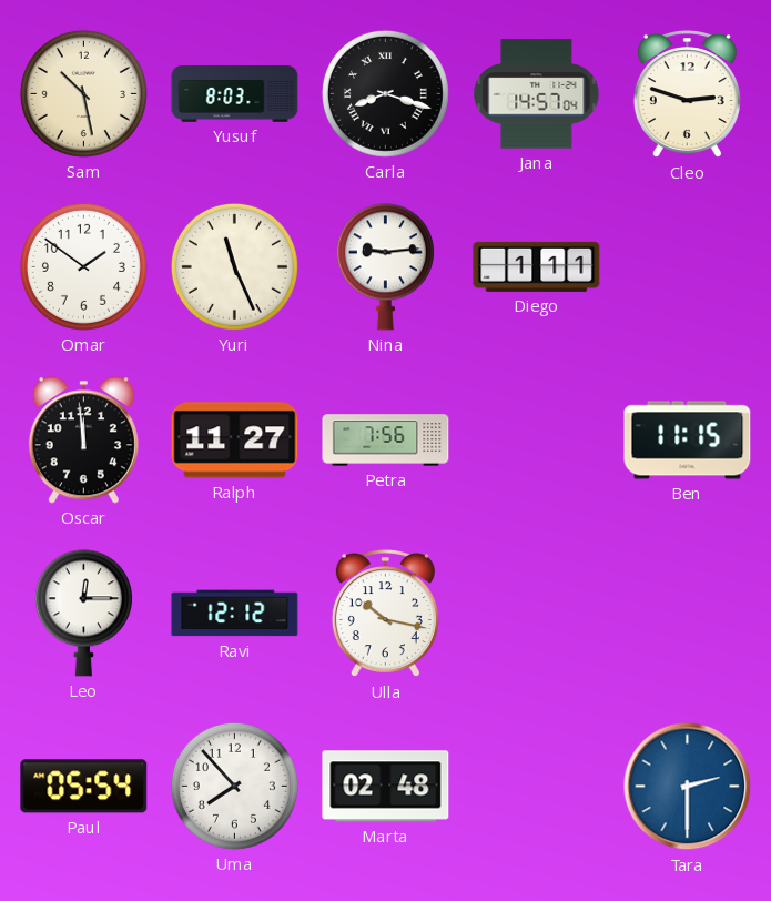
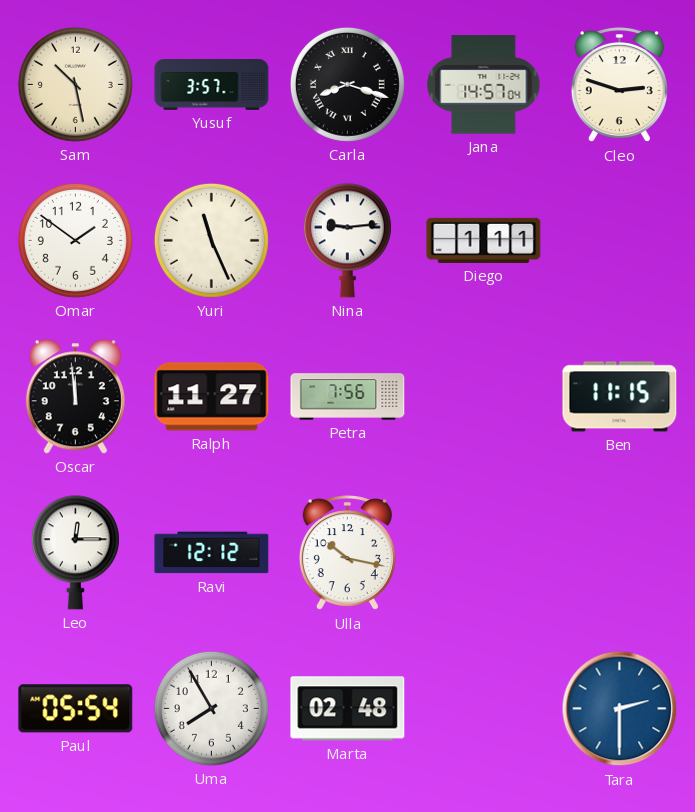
Yusuf: 8:03 -> 3:57 (212, 85)
Uma: 7:53 -> 7:55 (211, 708)
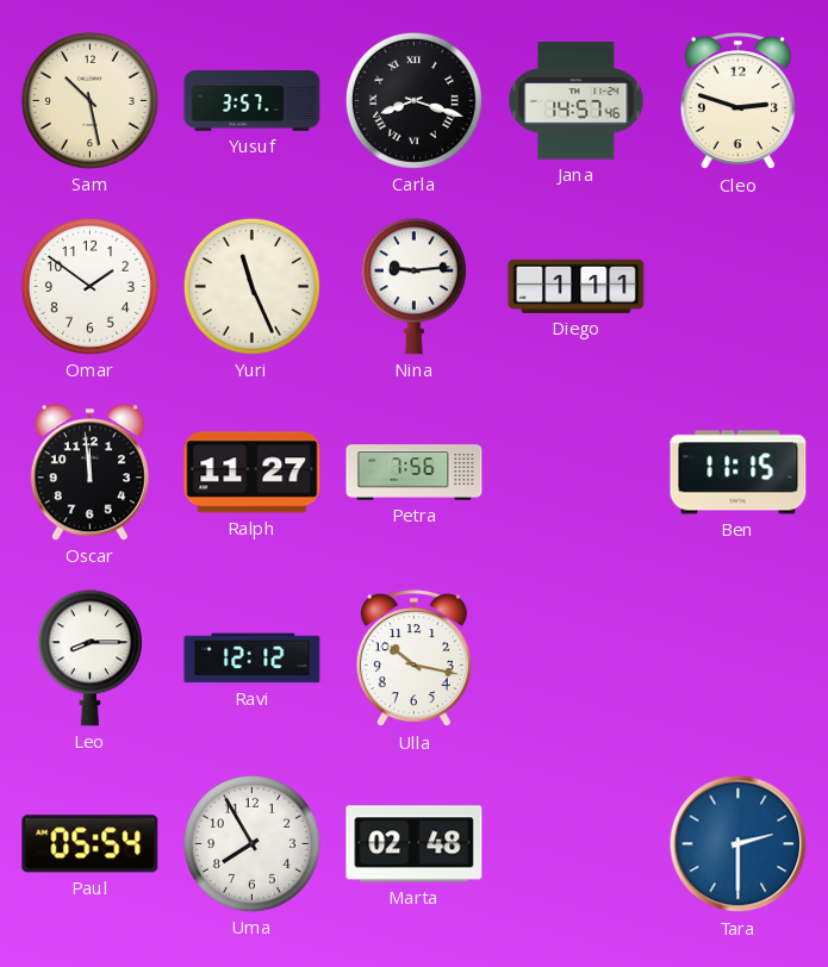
Jana: 14:57:04 -> 14:57:46 (577, 101)
Leo: 12:15 -> 8:15 (89, 659)
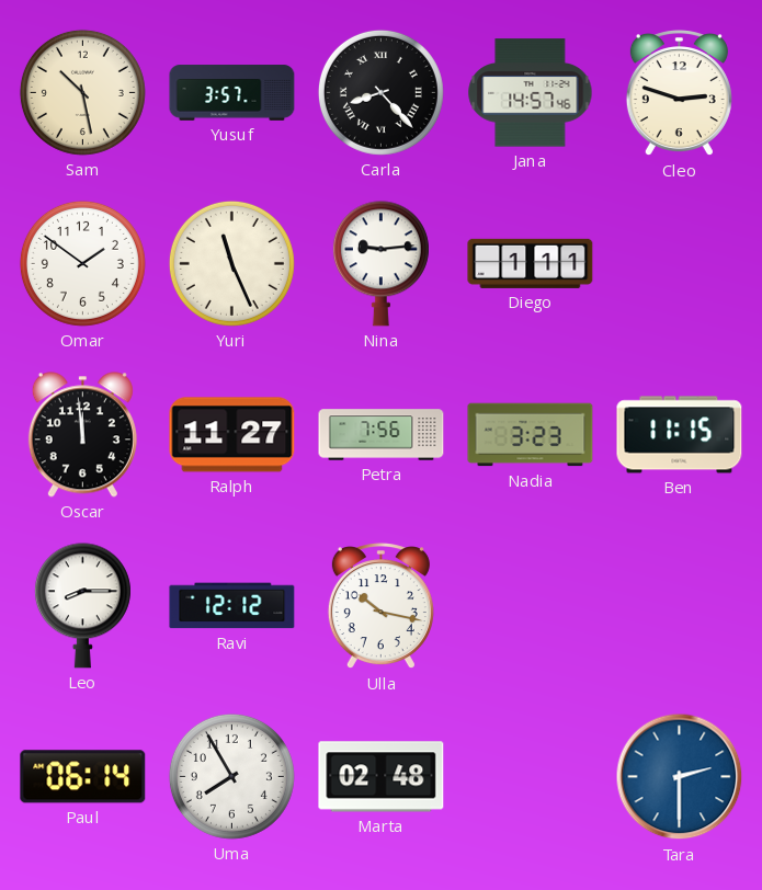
Carla: 8:18 -> 8:23 (380, 92)
Nadia: none -> 3:23 (531, 435)
Paul: 05:54 -> 06:14 (83, 777)
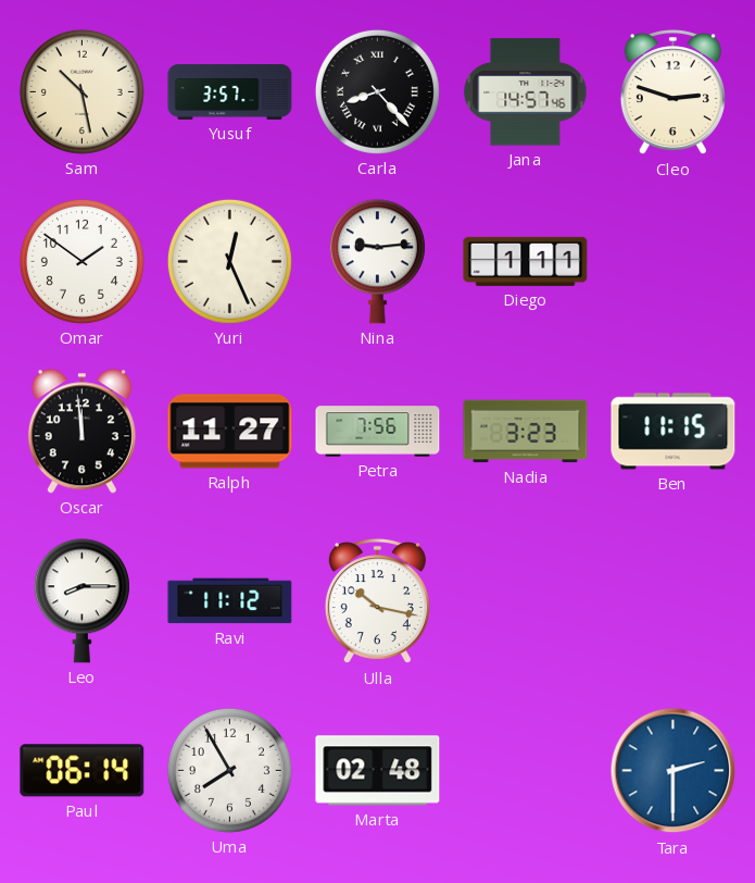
Yuri: 11:26 -> 12:26 (229, 261)
Ravi: 12:12 -> 11:12 (230, 601)
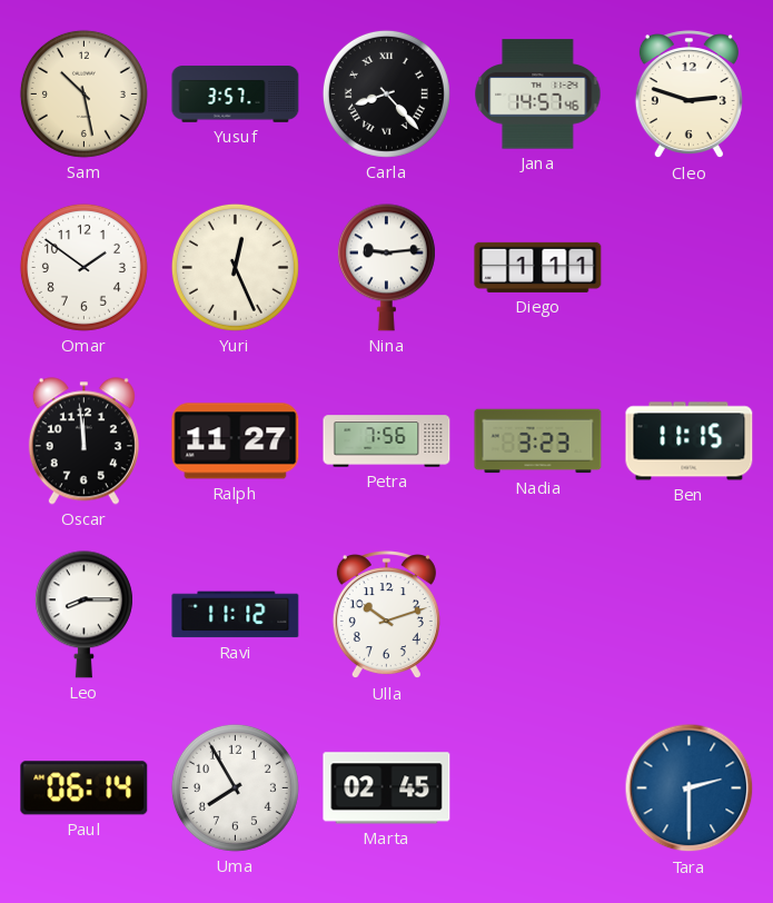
Ulla: 10:17 -> 10:12 (386, 615)
Marta: 02:48 -> 02:45 (387, 788)
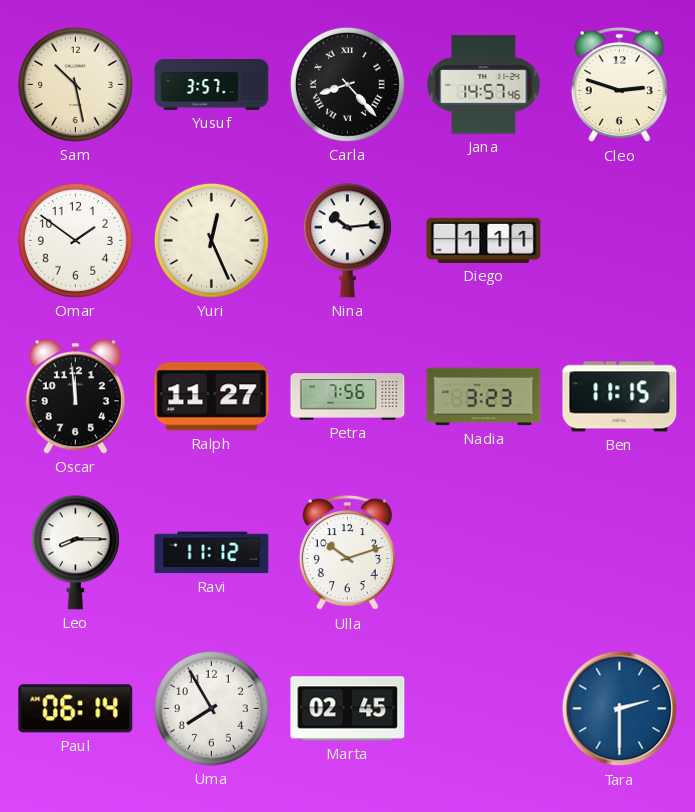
Nina: 9:14 -> 10:14 (347, 241)
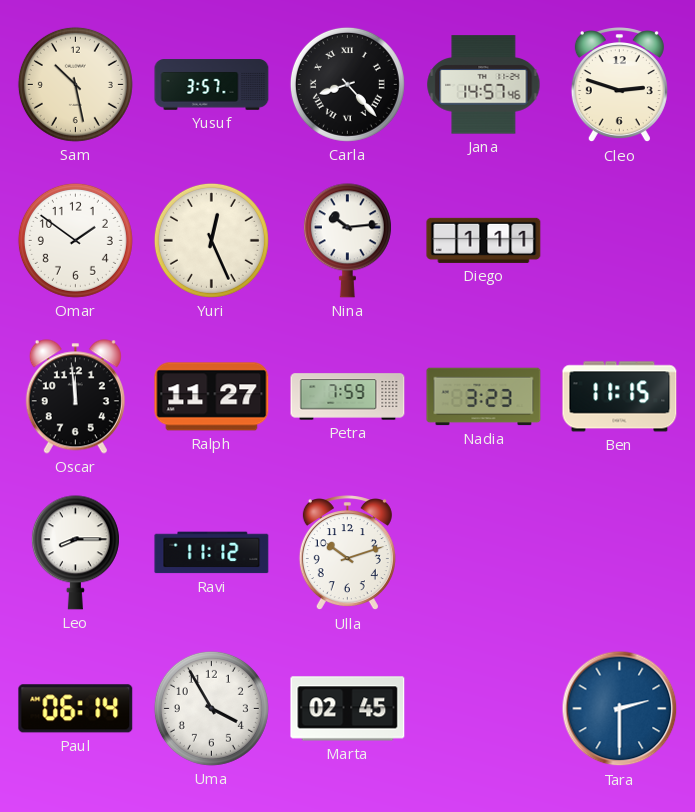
Petra: 7:56 -> 7:59 (348, 397)
Uma: 7:55 -> 3:55 (211, 708)
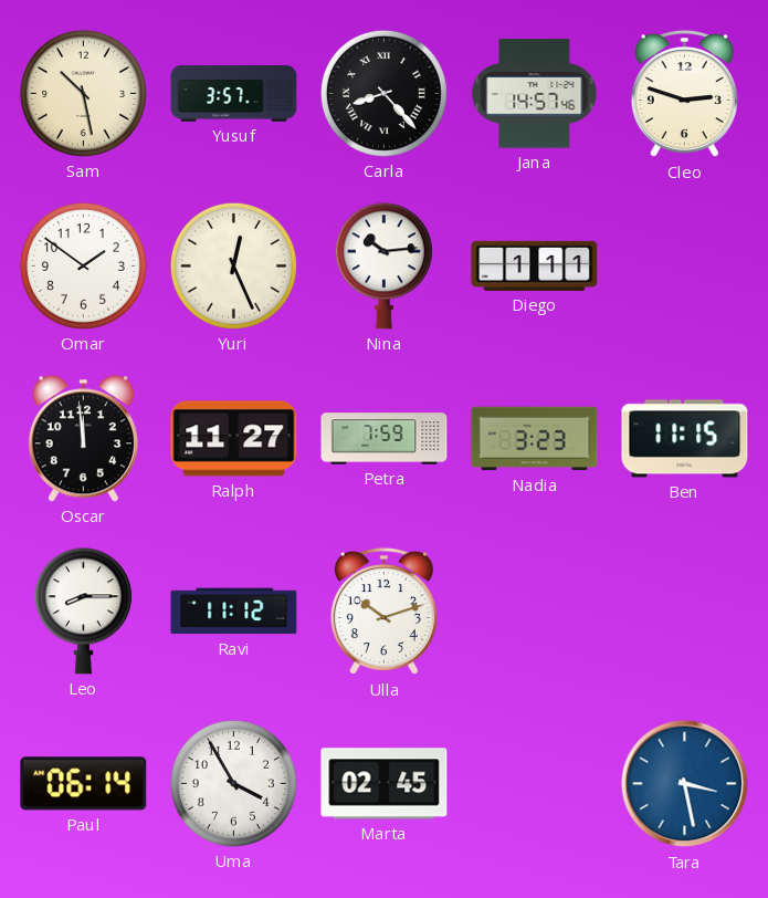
Tara: 2:30 -> 3:28 (685, 784)
